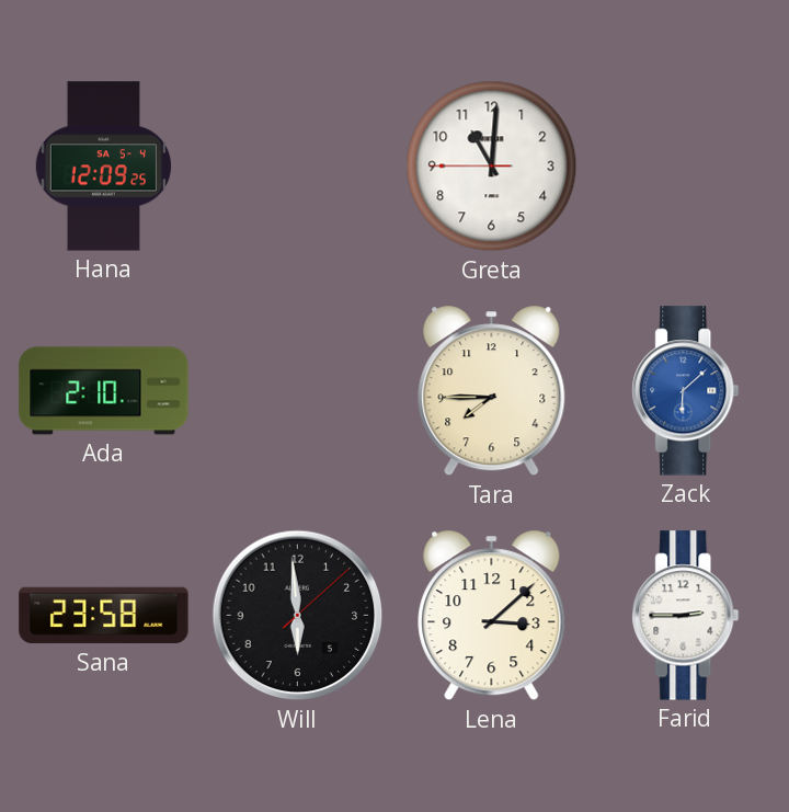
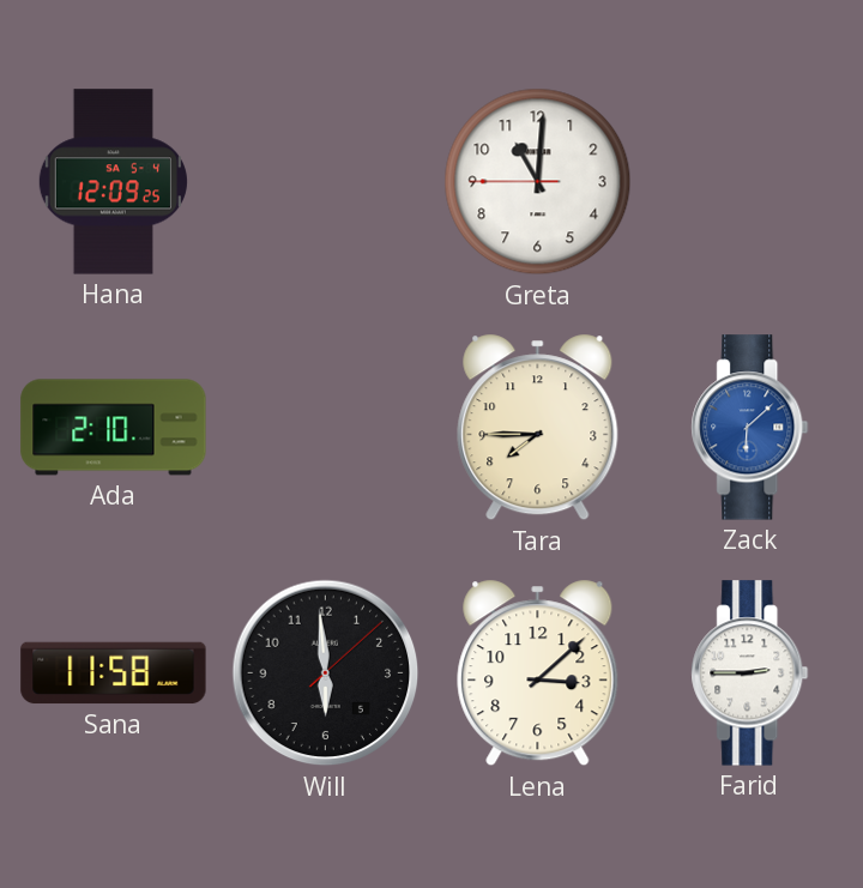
Sana: 23:58 -> 11:58 (114, 673)
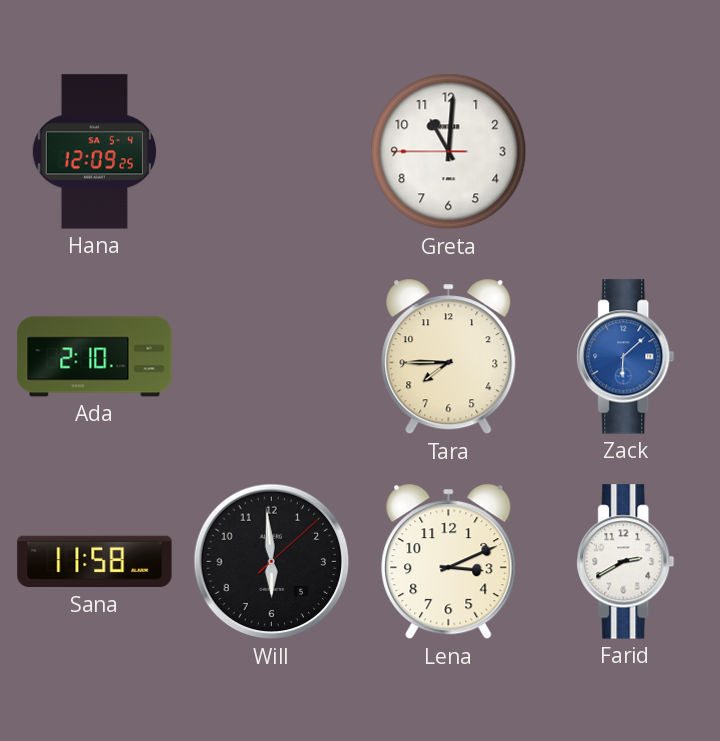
Lena: 3:08 -> 3:11 (449, 562)
Farid: 2:45 -> 2:40 (626, 562)
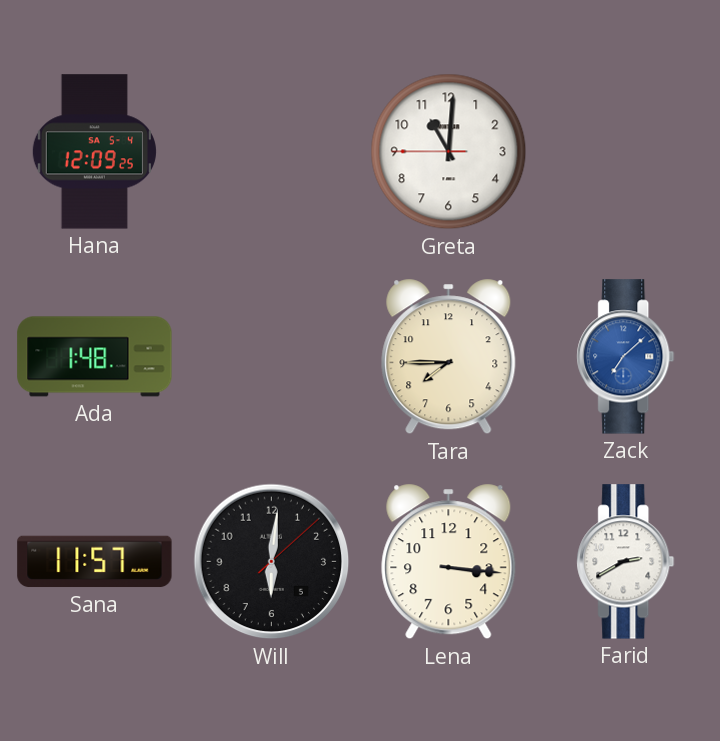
Ada: 2:10 -> 1:48 (95, 357)
Zack: 6:08 -> 7:08 (626, 357)
Sana: 11:58 -> 11:57 (95, 562)
Will: 5:59 -> 6:01 (272, 562)
Lena: 3:11 -> 3:16 (449, 562)
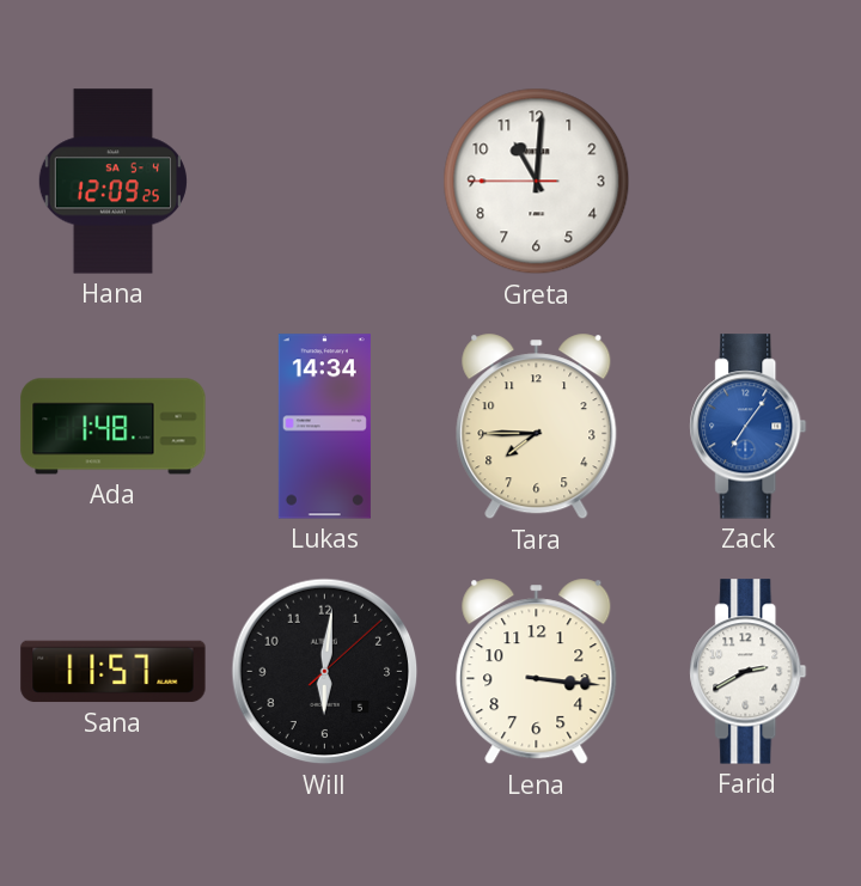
Lukas: none -> 14:34 (324, 427)
Zack: 7:08 -> 7:06 (749, 427)
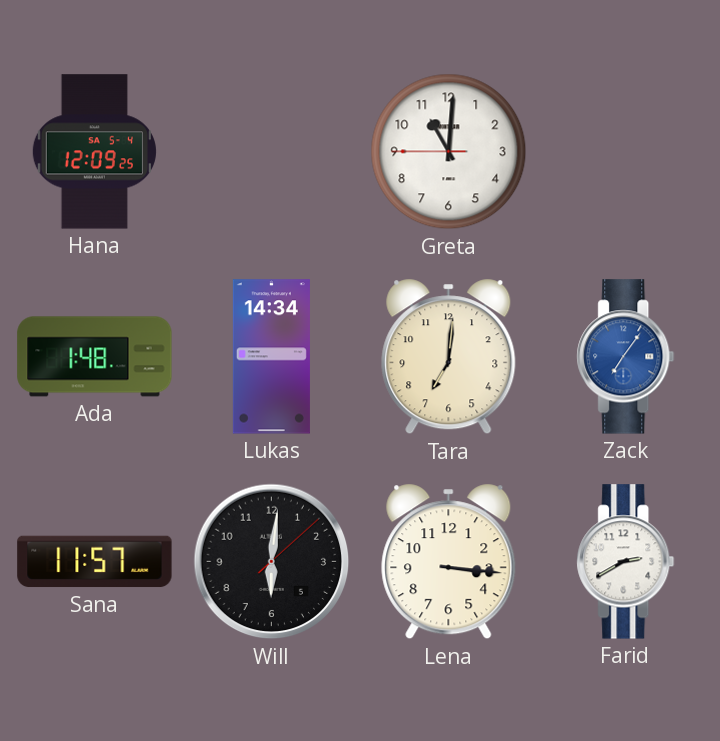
Tara: 7:45 -> 7:01 (449, 357)
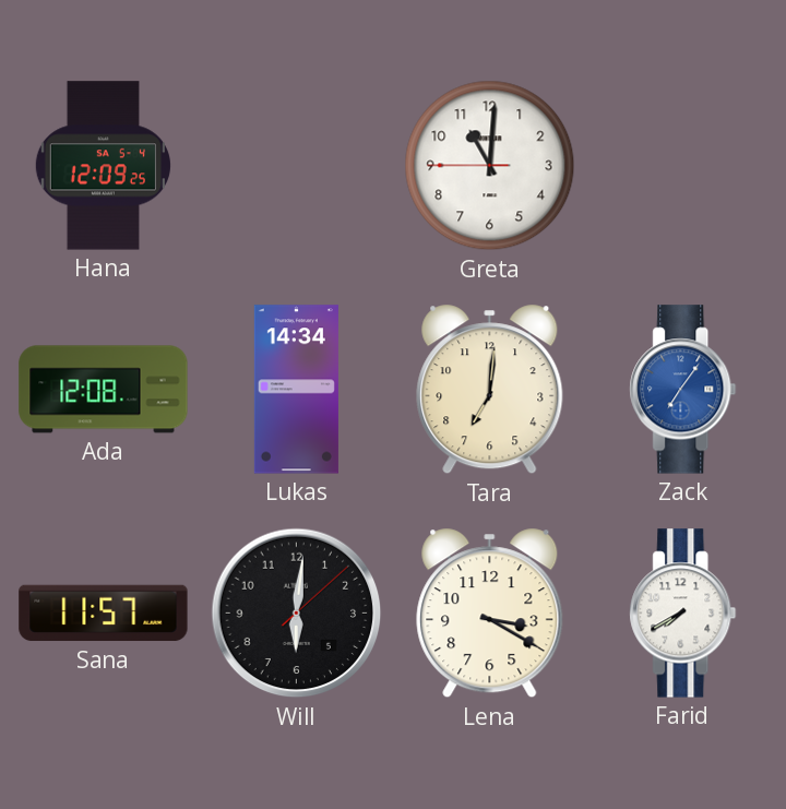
Ada: 1:48 -> 12:08 (104, 390)
Lena: 3:16 -> 3:20 (490, 614)
Farid: 2:40 -> 7:40 (683, 614)
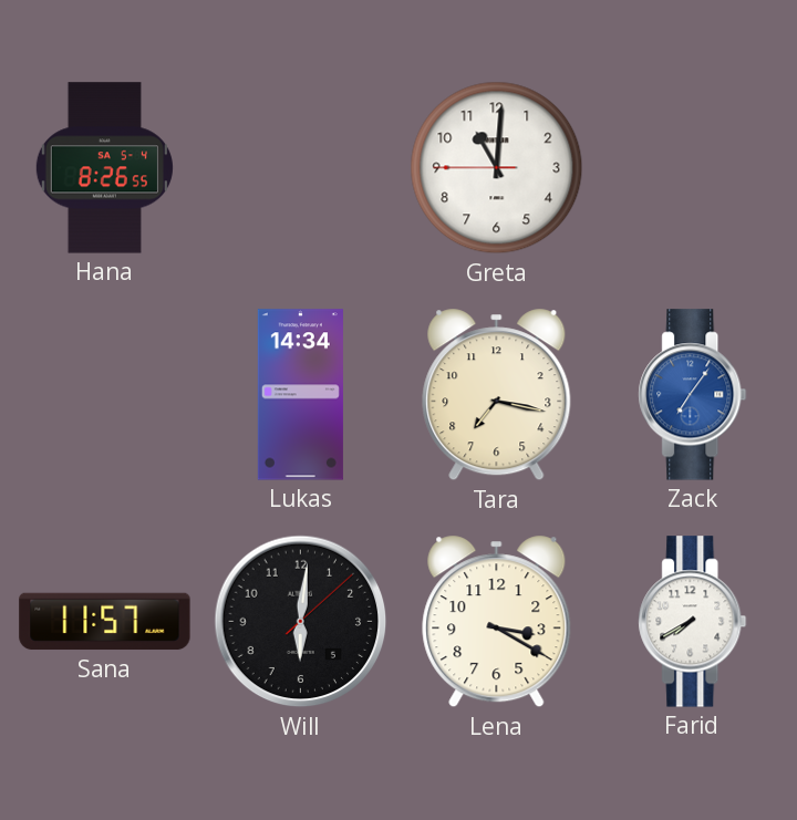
Hana: 12:09 -> 8:26 (104, 168)
Ada: 12:08 -> none (104, 390)
Tara: 7:01 -> 7:17 (497, 395)
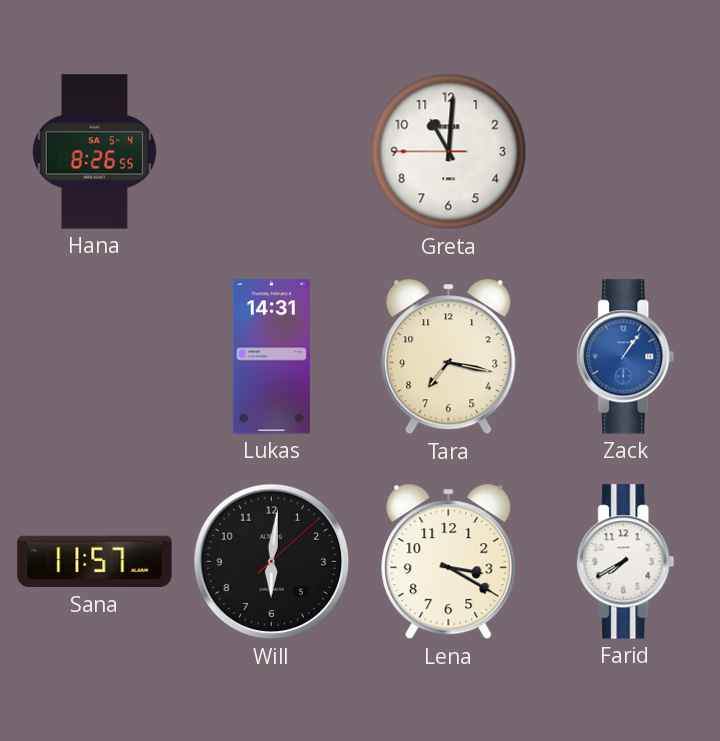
Lukas: 14:34 -> 14:31 (271, 357)
Zack: 7:06 -> 1:06 (626, 357)
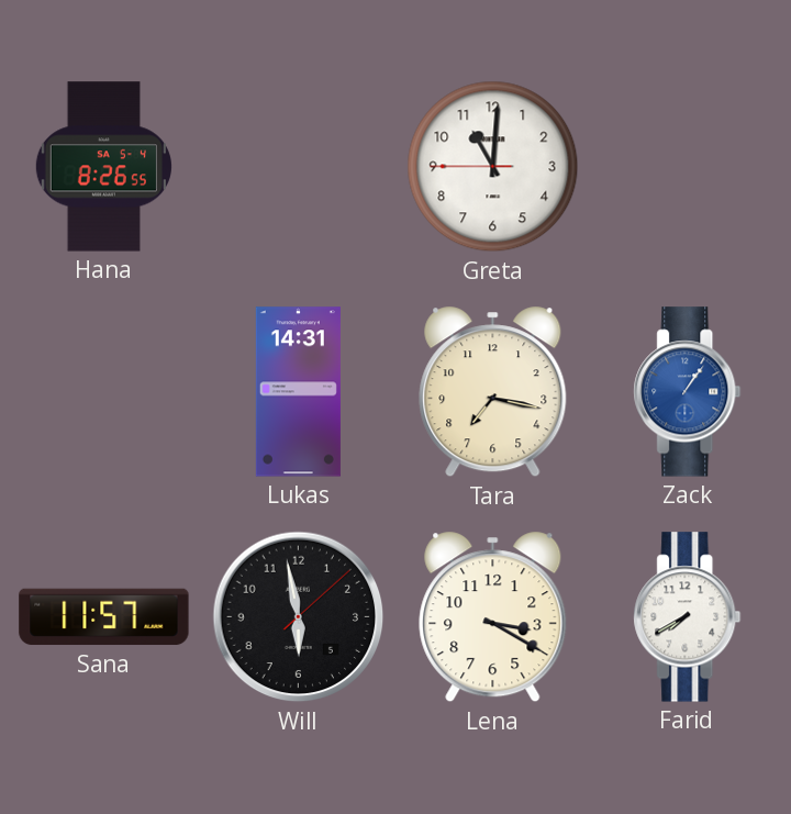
Will: 6:01 -> 5:58 (299, 617)
